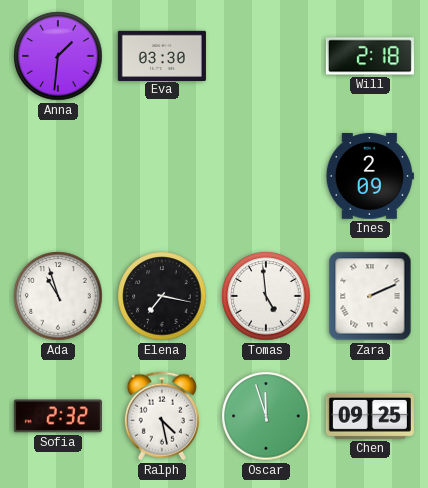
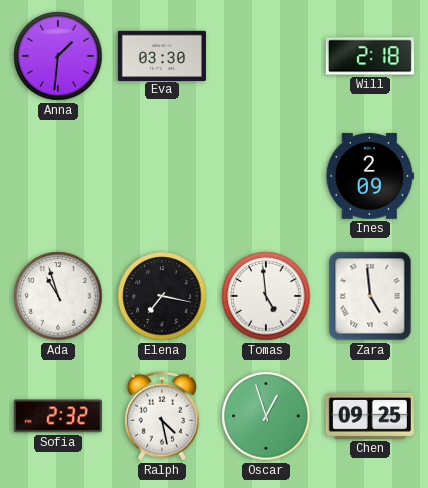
Zara: 2:11 -> 4:59 (370, 296)
Oscar: 11:57 -> 12:57 (266, 416)
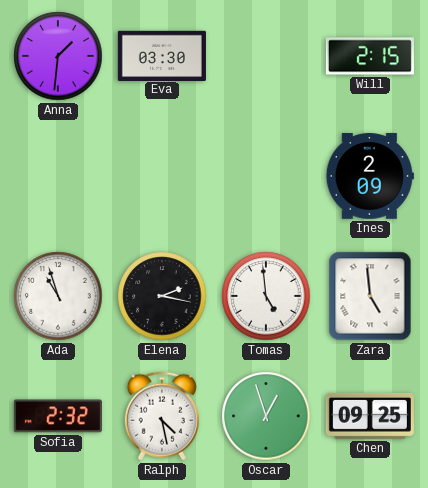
Will: 2:18 -> 2:15 (370, 56)
Elena: 7:17 -> 2:17 (162, 296)
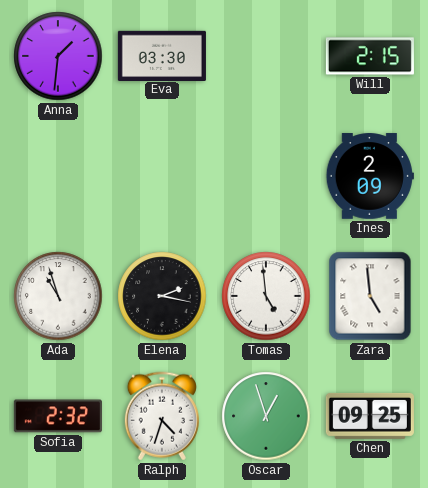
Ralph: 4:28 -> 4:33 (162, 416)
